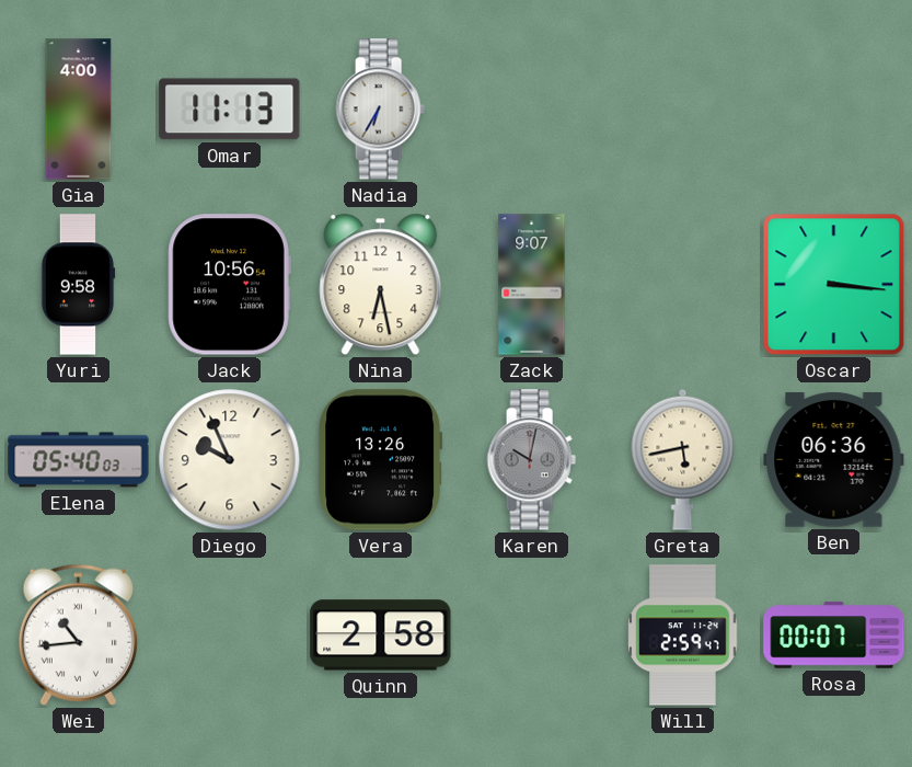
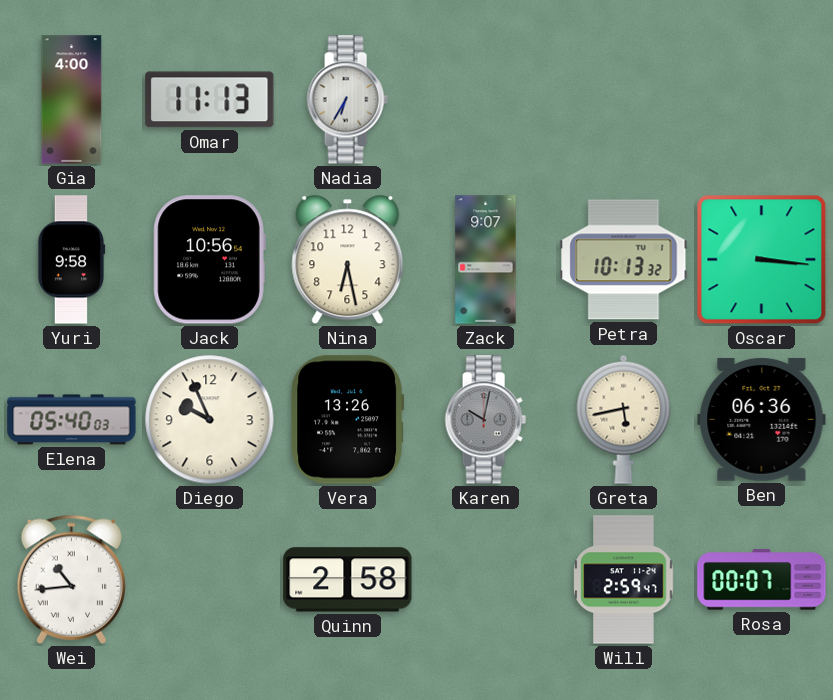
Petra: none -> 10:13 (624, 260)
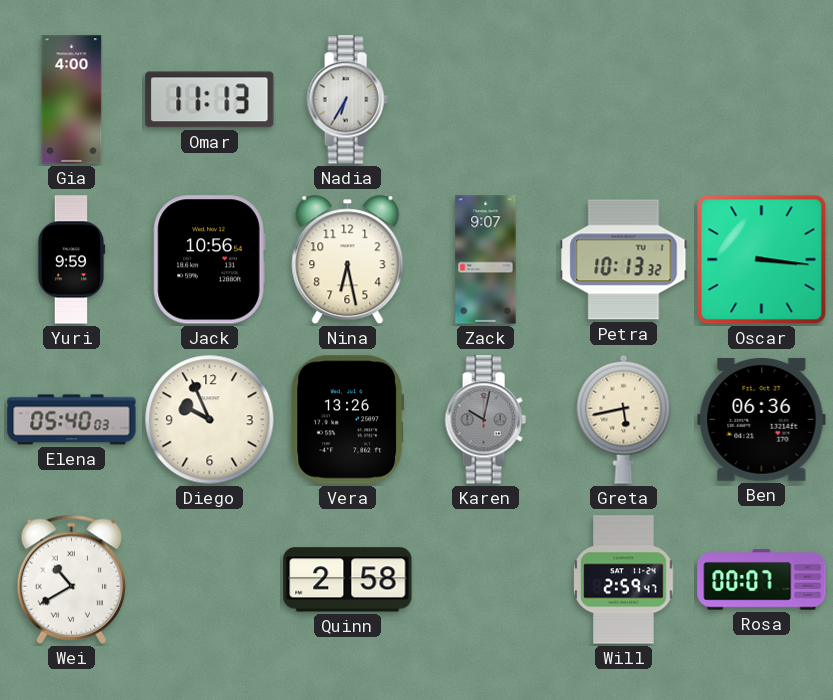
Yuri: 9:58 -> 9:59 (71, 260)
Wei: 10:44 -> 10:40 (71, 579)
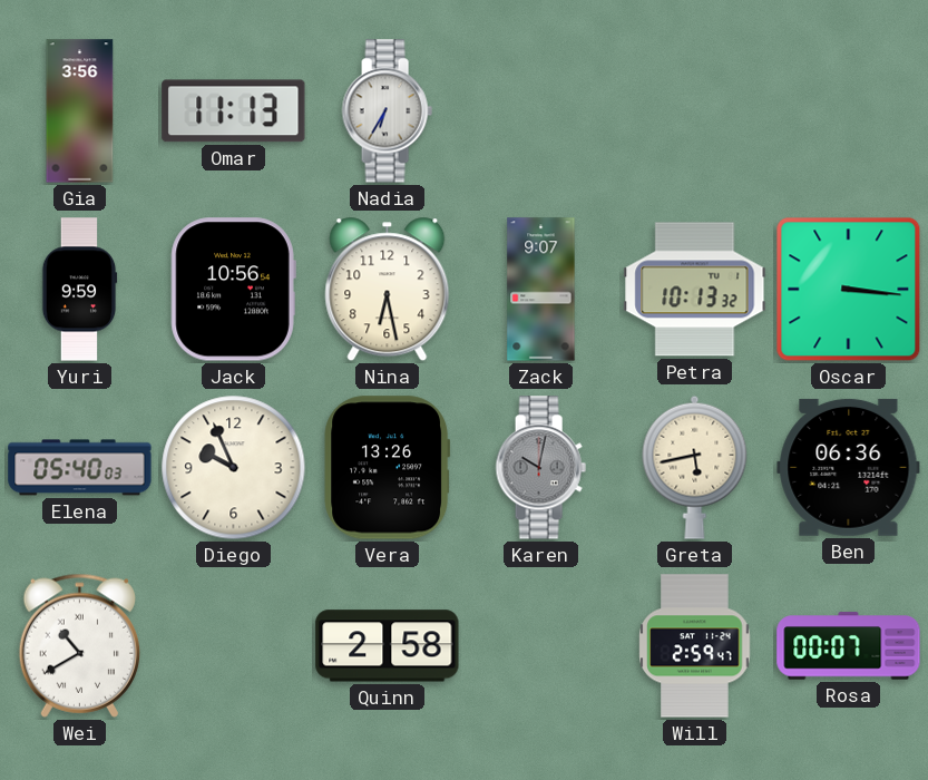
Gia: 4:00 -> 3:56 (80, 111)
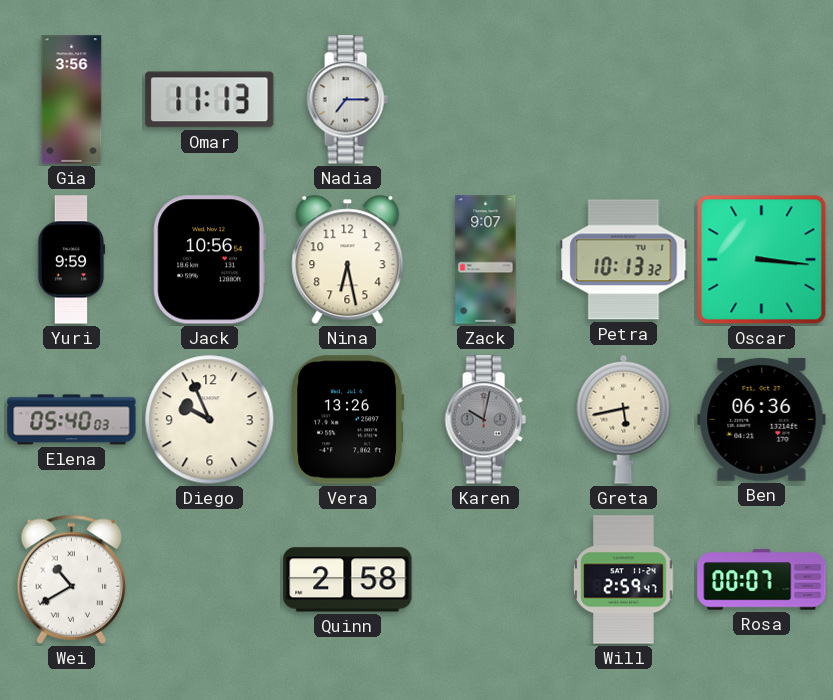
Nadia: 6:35 -> 7:15 (347, 100)
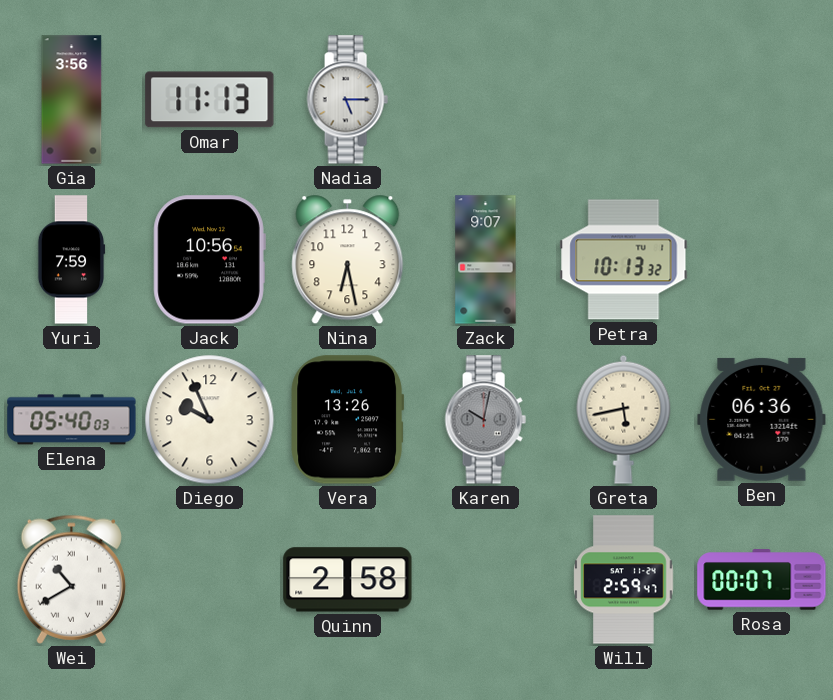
Nadia: 7:15 -> 5:15 (347, 100)
Yuri: 9:59 -> 7:59 (71, 260)
Oscar: 3:16 -> none (762, 260)
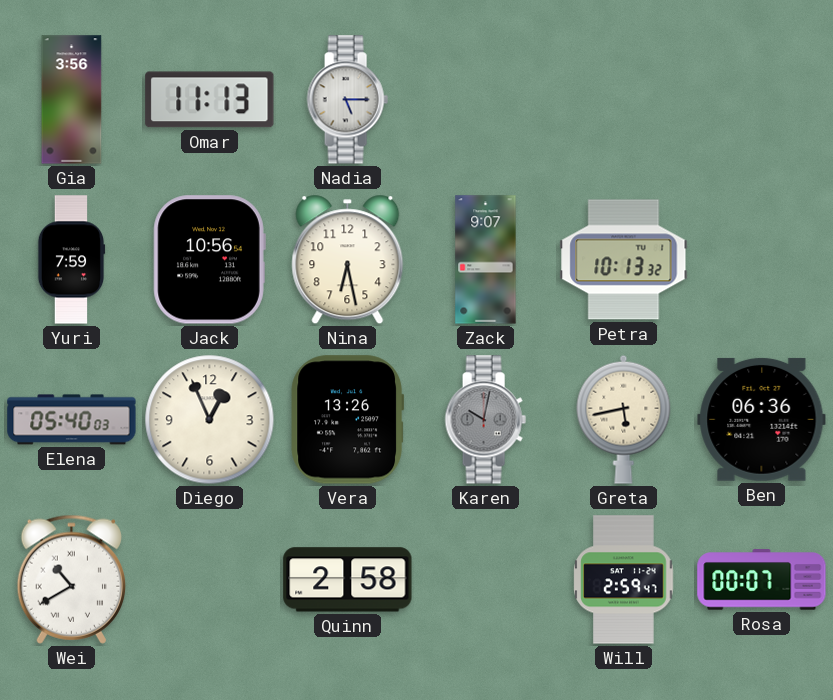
Diego: 9:56 -> 12:56 (210, 420)
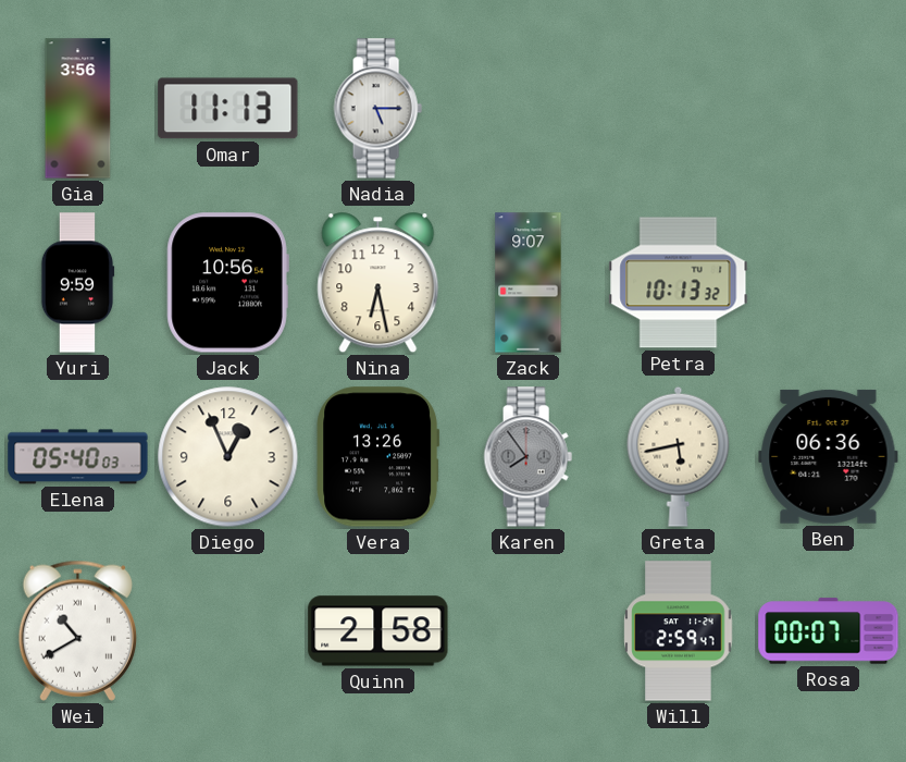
Yuri: 7:59 -> 9:59 (77, 283)
Karen: 10:02 -> 7:54 (528, 457)
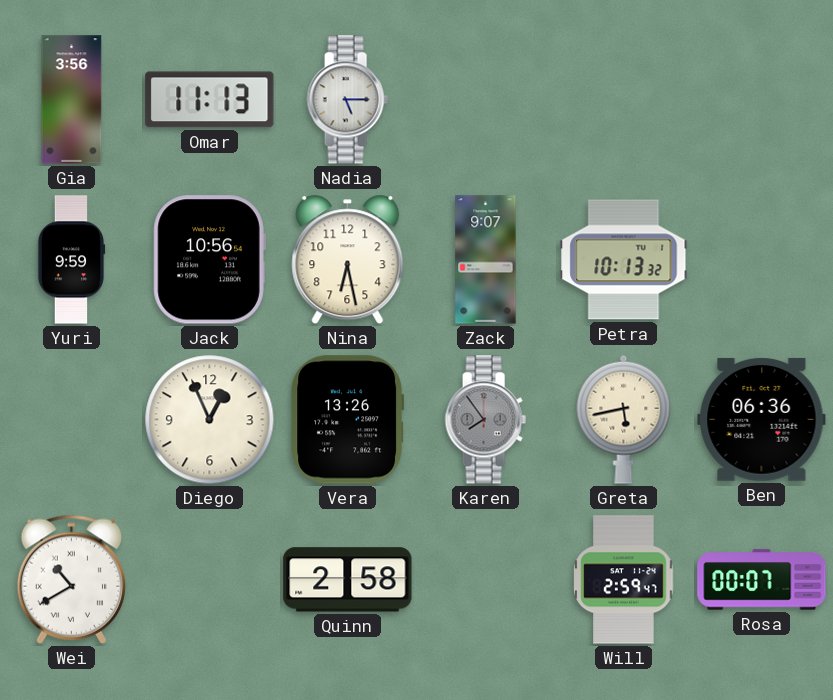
Elena: 05:40 -> none (78, 457)
